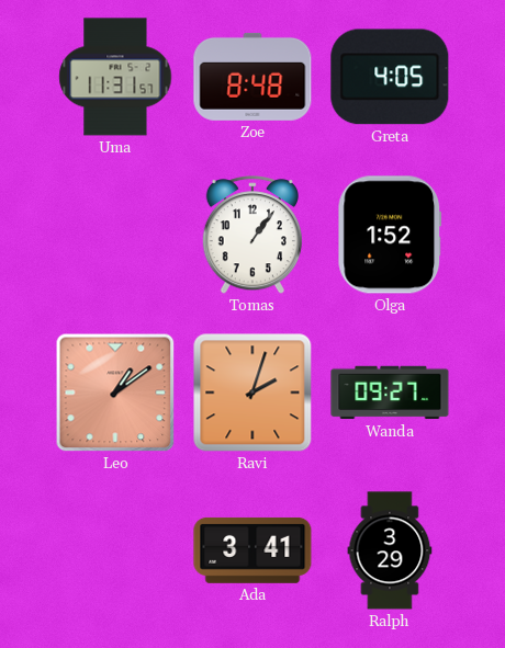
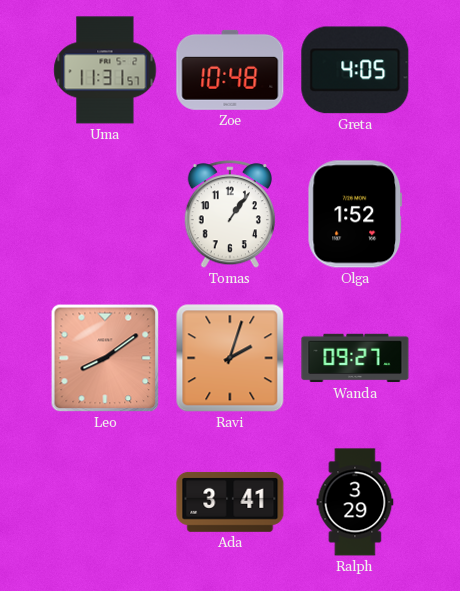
Zoe: 8:48 -> 10:48 (230, 70)
Leo: 1:09 -> 8:09 (105, 358)
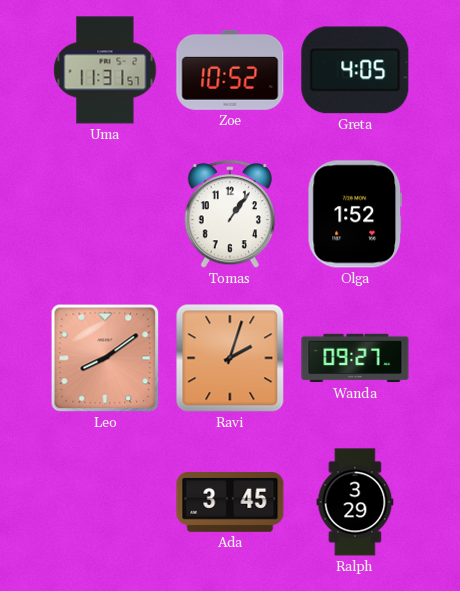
Zoe: 10:48 -> 10:52 (230, 70)
Ada: 3:41 -> 3:45 (230, 502)
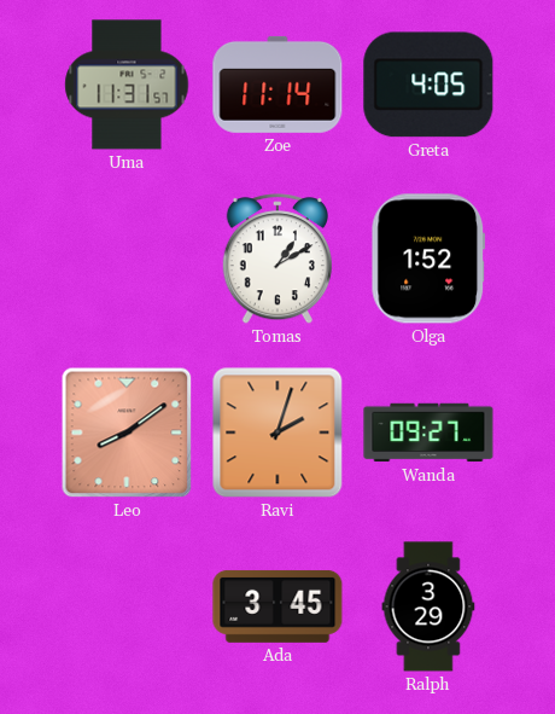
Zoe: 10:52 -> 11:14 (277, 85)
Tomas: 1:06 -> 1:10 (277, 260)
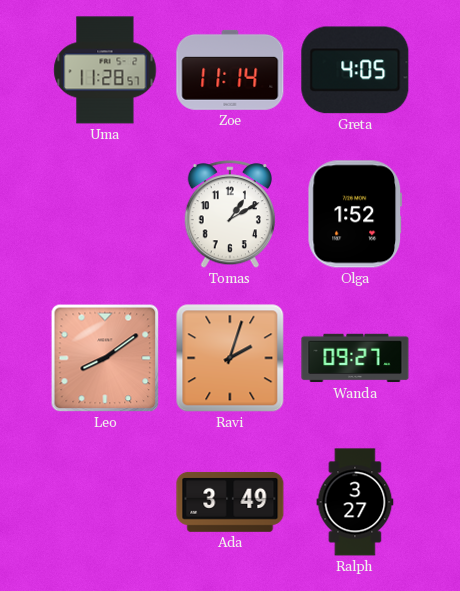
Uma: 11:31 -> 11:28 (105, 70)
Ada: 3:45 -> 3:49 (230, 502)
Ralph: 3:29 -> 3:27 (355, 502)
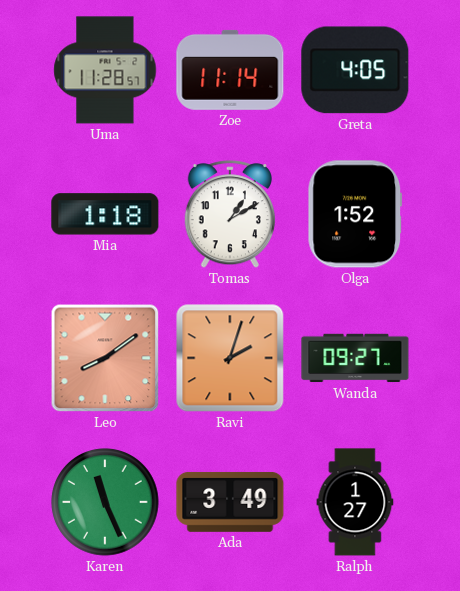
Mia: none -> 1:18 (105, 214)
Karen: none -> 11:26 (105, 502)
Ralph: 3:27 -> 1:27 (355, 502)
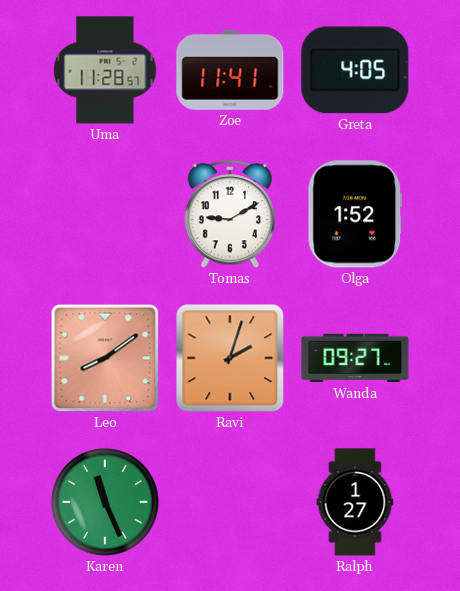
Zoe: 11:14 -> 11:41 (230, 70)
Mia: 1:18 -> none (105, 214)
Tomas: 1:10 -> 9:10 (230, 215)
Ada: 3:49 -> none (230, 502)
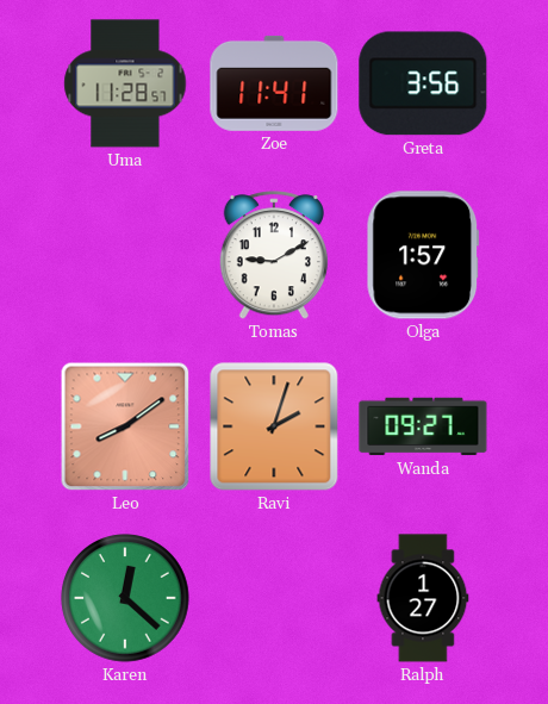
Greta: 4:05 -> 3:56 (423, 83)
Olga: 1:52 -> 1:57 (423, 255)
Karen: 11:26 -> 12:22 (125, 598)
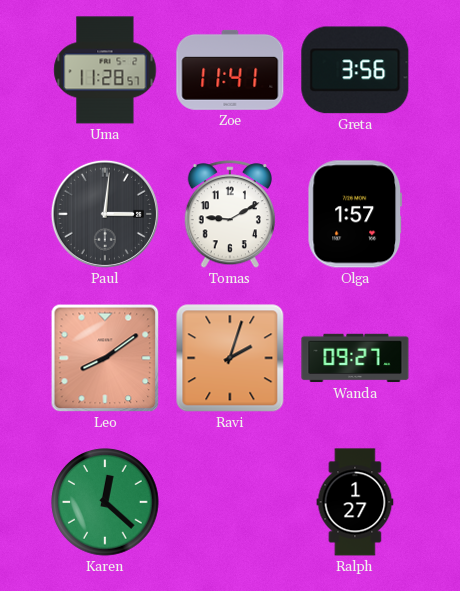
Paul: none -> 3:01 (105, 214)
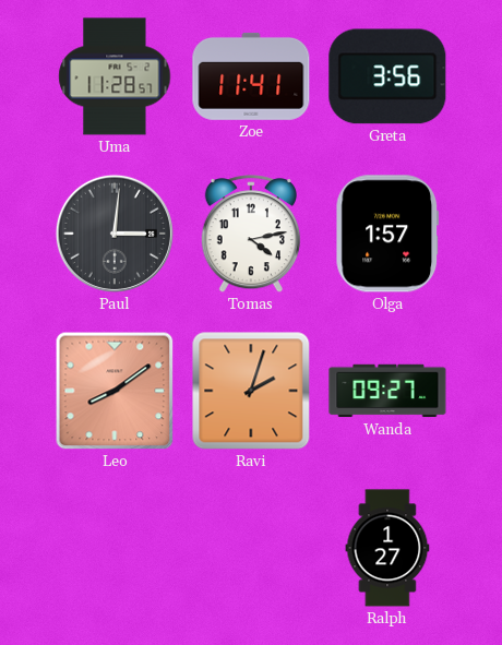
Tomas: 9:10 -> 4:13 (251, 235)
Karen: 12:22 -> none (105, 502)
